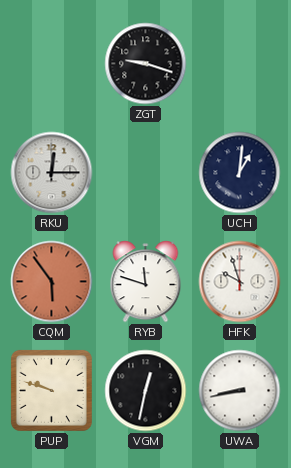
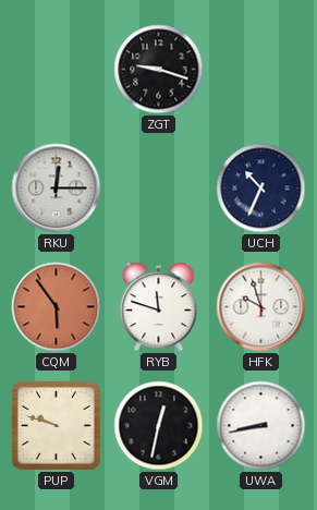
UCH: 1:01 -> 10:34 (261, 189)
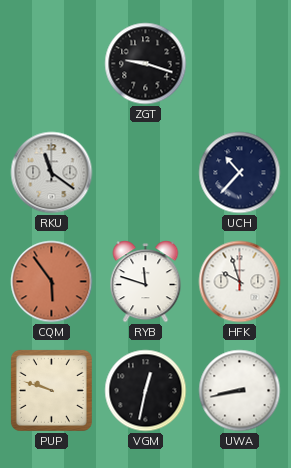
RKU: 12:15 -> 11:21 (52, 173)
UCH: 10:34 -> 10:37 (240, 173)
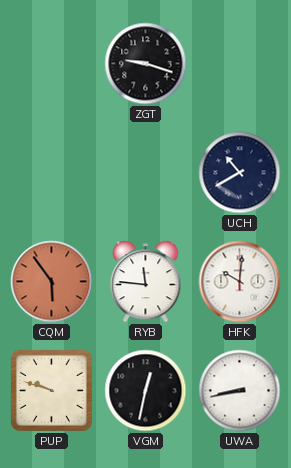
RKU: 11:21 -> none (52, 173)
UCH: 10:37 -> 10:40 (240, 173)
RYB: 11:48 -> 11:46 (146, 282)
HFK: 9:57 -> 10:01 (240, 282)
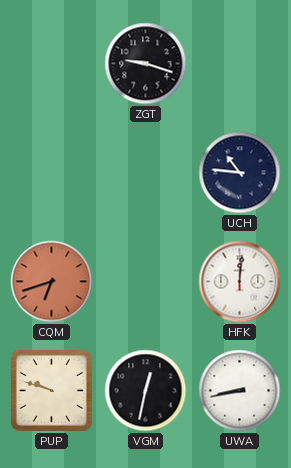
UCH: 10:40 -> 10:46 (240, 173)
CQM: 5:54 -> 6:42 (52, 282)
RYB: 11:46 -> none (146, 282)
HFK: 10:01 -> 12:01 (240, 282)
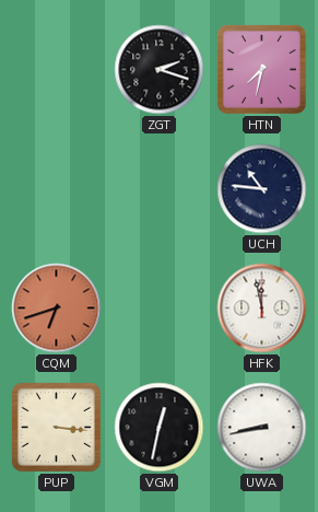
ZGT: 9:18 -> 2:18 (160, 70)
HTN: none -> 7:32 (261, 69)
HFK: 12:01 -> 11:58 (262, 309)
PUP: 9:48 -> 3:16 (56, 427)
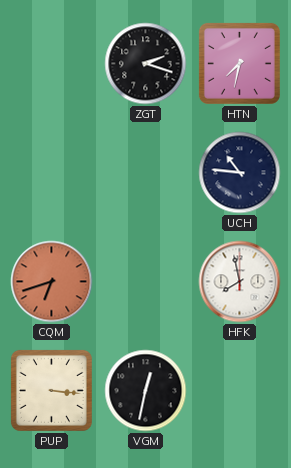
HFK: 11:58 -> 7:58 (240, 282)
UWA: 8:43 -> none (262, 428)
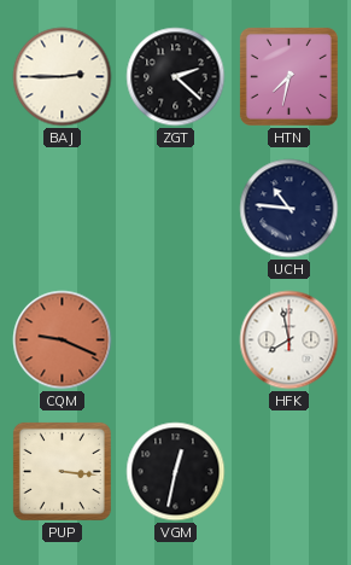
BAJ: none -> 2:45 (63, 77)
ZGT: 2:18 -> 2:22 (176, 77)
CQM: 6:42 -> 9:19 (63, 340)
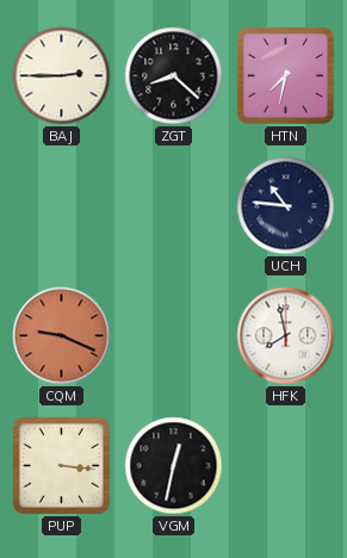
ZGT: 2:22 -> 8:22 (174, 76)
